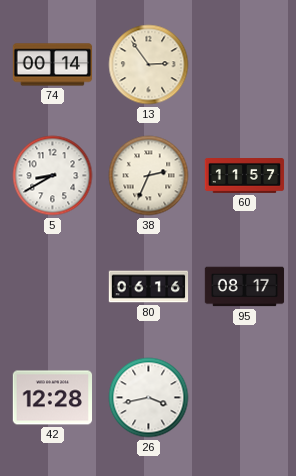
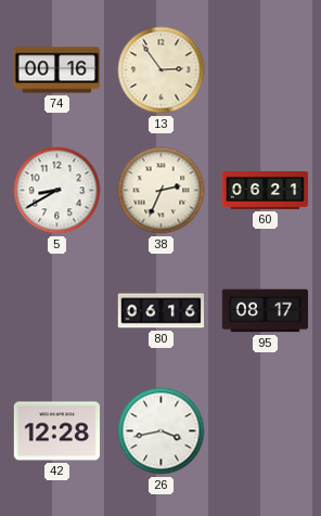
74: 00:14 -> 00:16 (57, 70)
60: 11:57 -> 06:21 (266, 191)
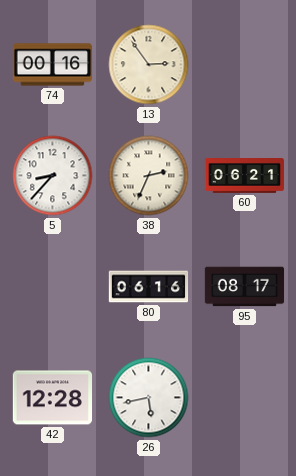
5: 8:40 -> 8:37 (53, 176)
26: 3:43 -> 5:43 (149, 398)
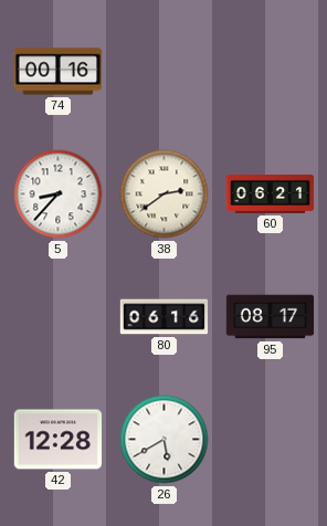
13: 2:54 -> none (149, 65)
38: 2:34 -> 2:39 (165, 194)
26: 5:43 -> 5:40 (165, 440)
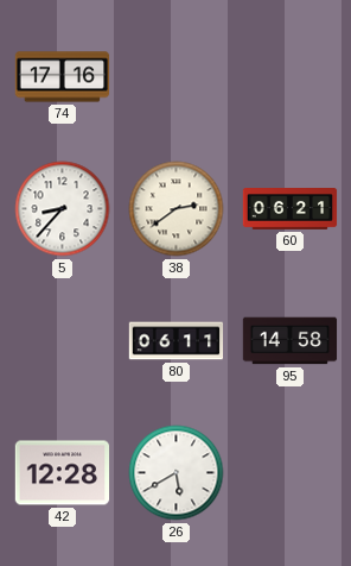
74: 00:16 -> 17:16 (63, 77)
80: 06:16 -> 06:11 (177, 341)
95: 08:17 -> 14:58 (291, 341)
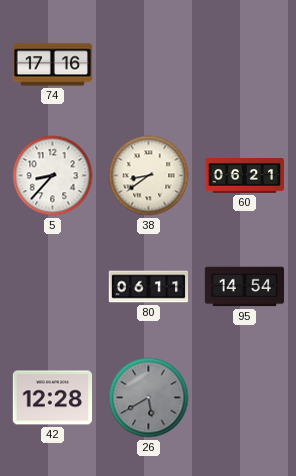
38: 2:39 -> 8:39 (149, 176)
95: 14:58 -> 14:54 (245, 287)
26 dial: white -> grey (149, 398)
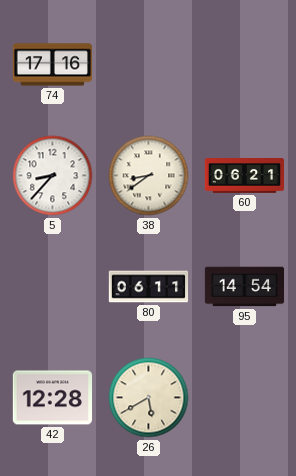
26 dial: grey -> cream (149, 398)
